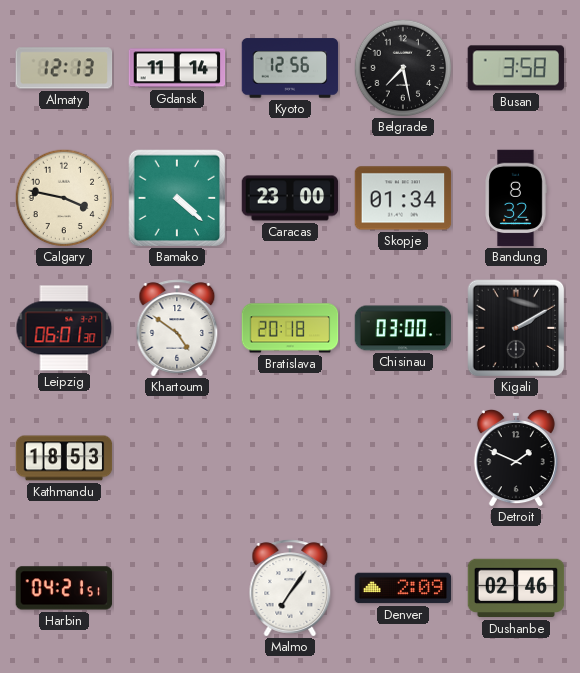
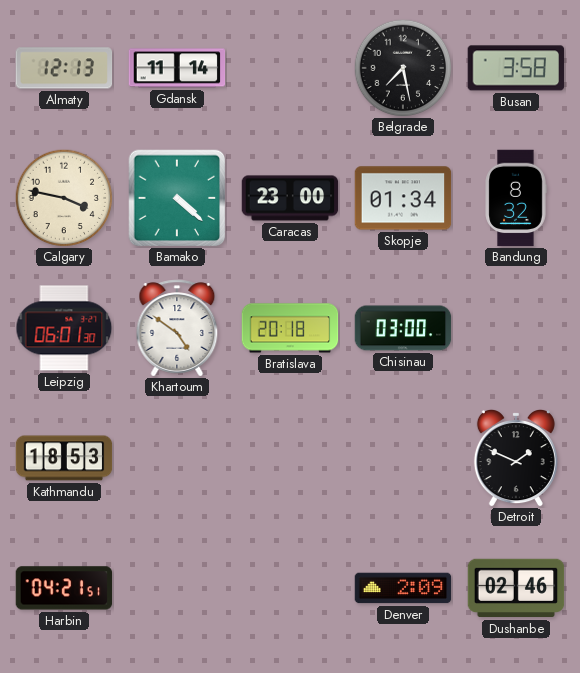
Kyoto: 12:56 -> none (290, 68)
Kigali: 2:10 -> none (516, 328)
Malmo: 7:06 -> none (290, 588)
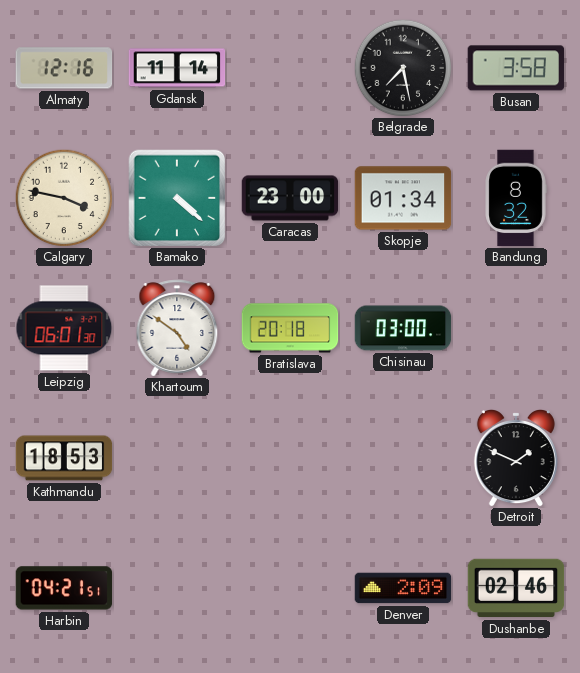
Almaty: 12:13 -> 12:16 (64, 68)
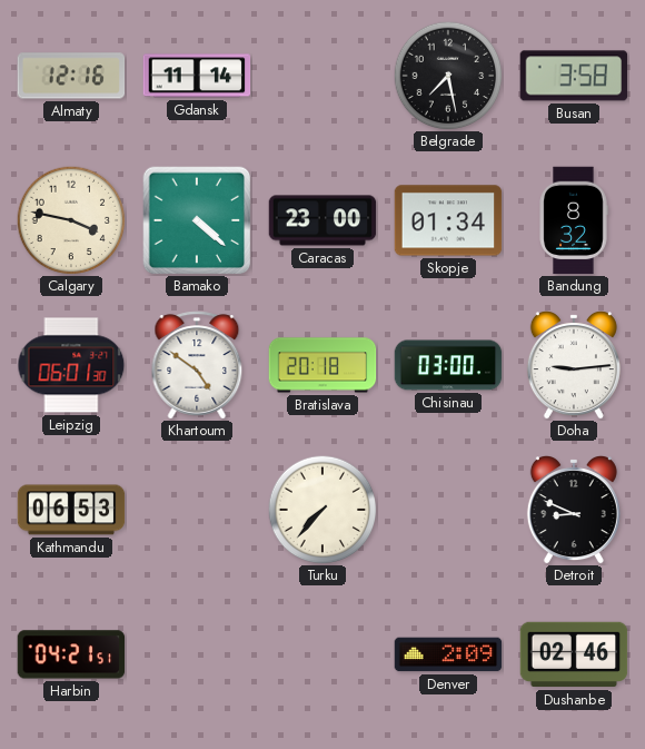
Doha: none -> 9:14 (574, 366)
Kathmandu: 18:53 -> 06:53 (71, 510)
Turku: none -> 7:37 (322, 510)
Detroit: 1:49 -> 8:49 (574, 511)
